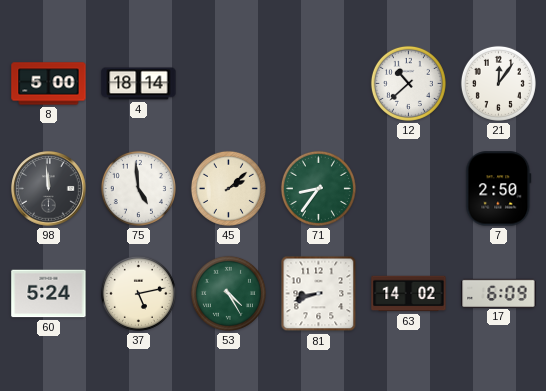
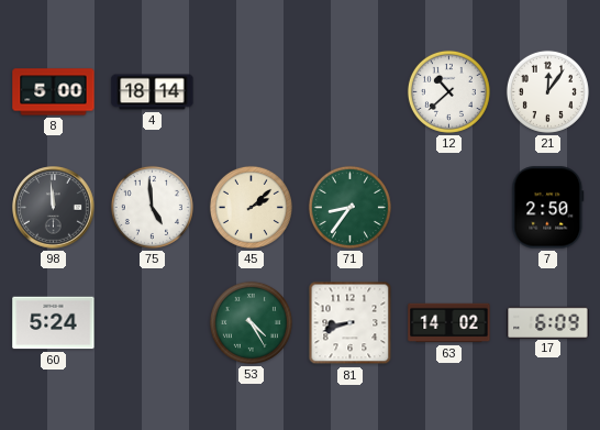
37: 5:13 -> none (138, 293)
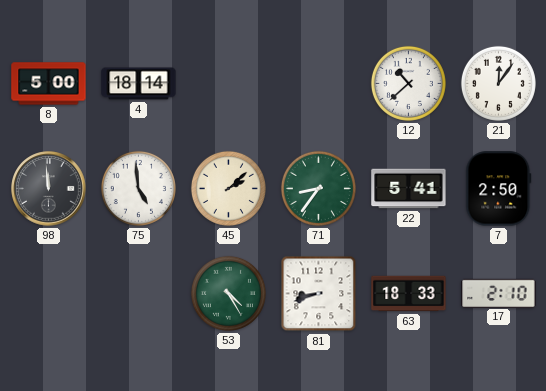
22: none -> 5:41 (409, 189)
60: 5:24 -> none (54, 323)
63: 14:02 -> 18:33 (409, 294)
17: 6:09 -> 2:10 (499, 293)
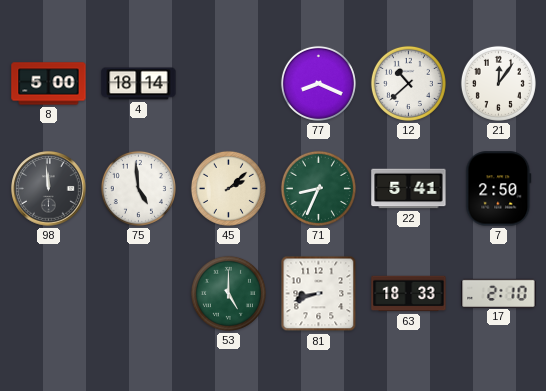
77: none -> 8:19 (318, 83)
71: 8:36 -> 8:34 (318, 188)
53: 4:25 -> 5:00 (228, 293)
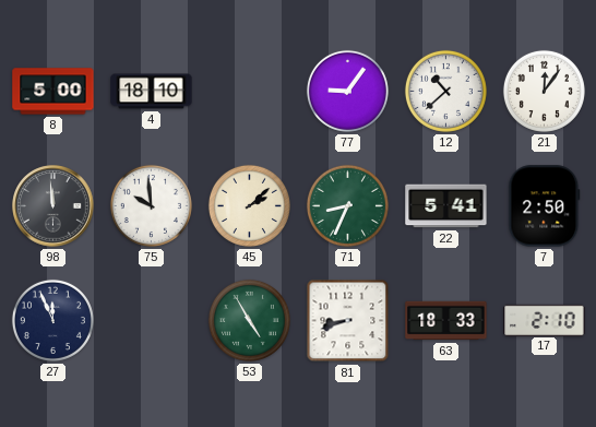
4: 18:14 -> 18:10 (152, 92)
77: 8:19 -> 9:06 (347, 91)
75: 4:59 -> 9:59 (151, 205)
27: none -> 11:56 (52, 320)
53: 5:00 -> 4:55 (249, 320)
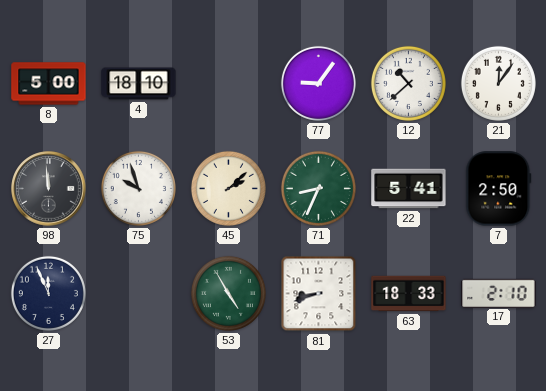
75: 9:59 -> 9:57 (138, 188)
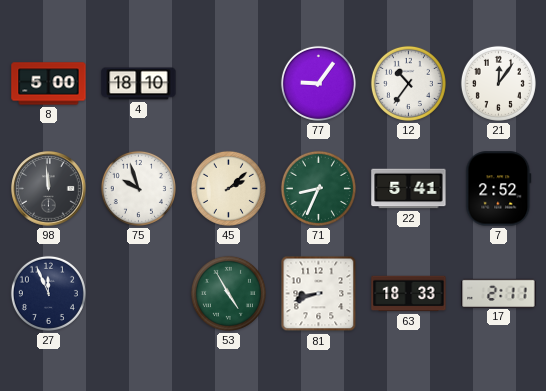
12: 10:38 -> 10:36 (408, 83)
7: 2:50 -> 2:52 (499, 189)
17: 2:10 -> 2:11 (499, 293)
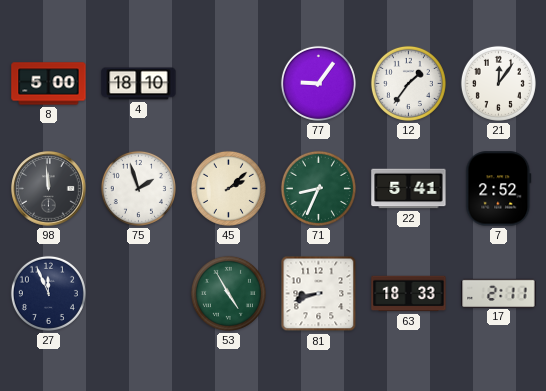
12: 10:36 -> 1:36 (408, 83)
75: 9:57 -> 1:57 (138, 188)
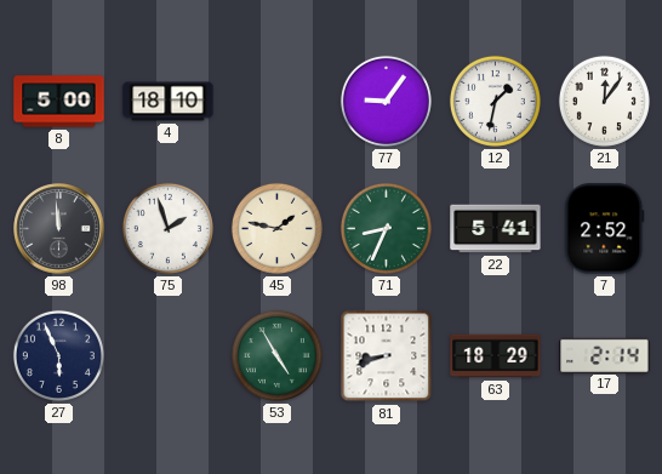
12: 1:36 -> 1:32 (495, 101)
45: 2:08 -> 1:47 (276, 228)
27: 11:56 -> 5:56 (58, 355)
63: 18:33 -> 18:29 (496, 356)
17: 2:11 -> 2:14 (605, 355)
